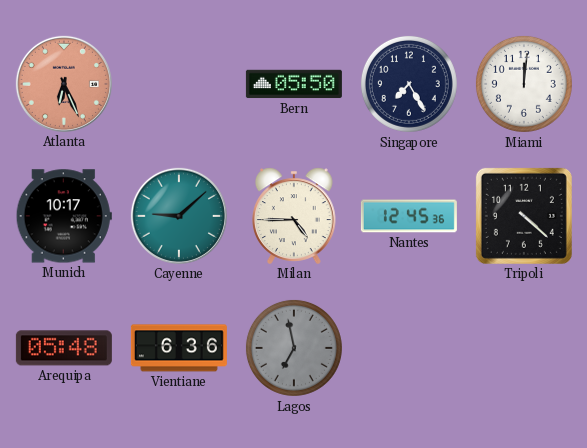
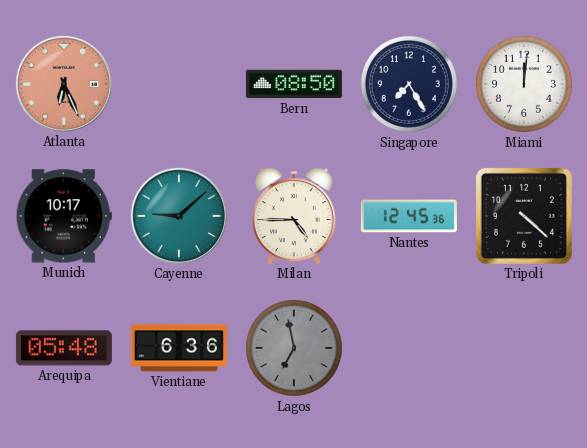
Bern: 05:50 -> 08:50 (294, 84)
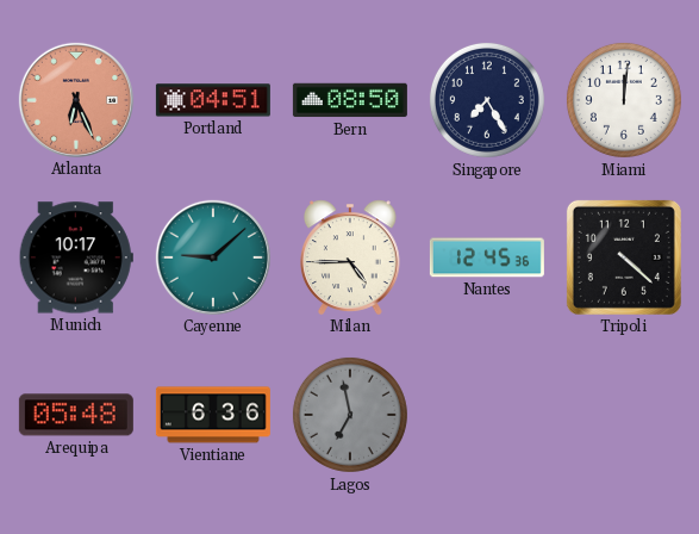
Portland: none -> 04:51 (213, 100)
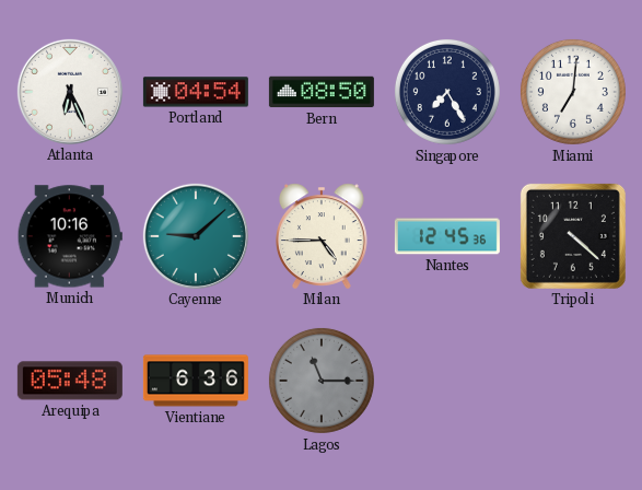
Atlanta dial: salmon -> white (70, 92)
Portland: 04:51 -> 04:54 (196, 92)
Miami: 12:01 -> 7:01 (573, 92)
Munich: 10:17 -> 10:16 (70, 236)
Lagos: 6:58 -> 11:15 (322, 381)
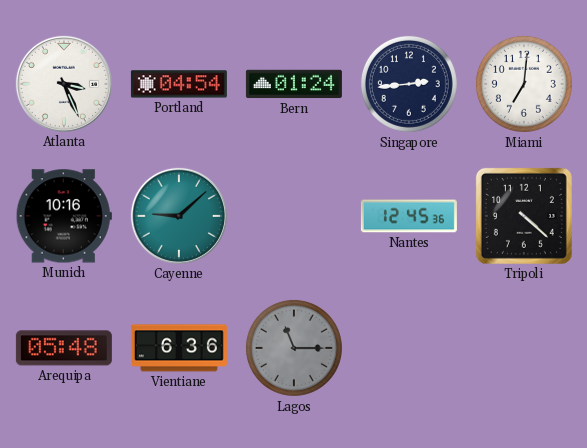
Atlanta: 6:26 -> 3:26 (64, 84)
Bern: 08:50 -> 01:24 (294, 84)
Singapore: 7:25 -> 2:44 (409, 84)
Milan: 4:45 -> none (323, 236)
